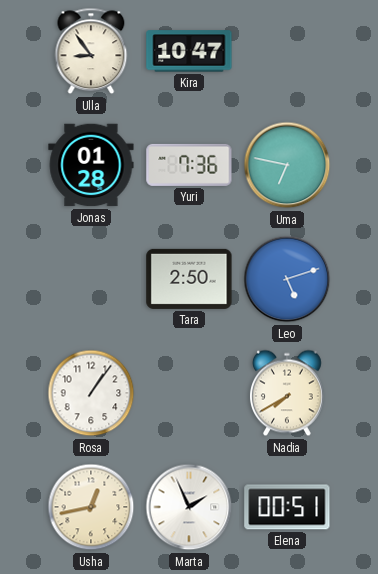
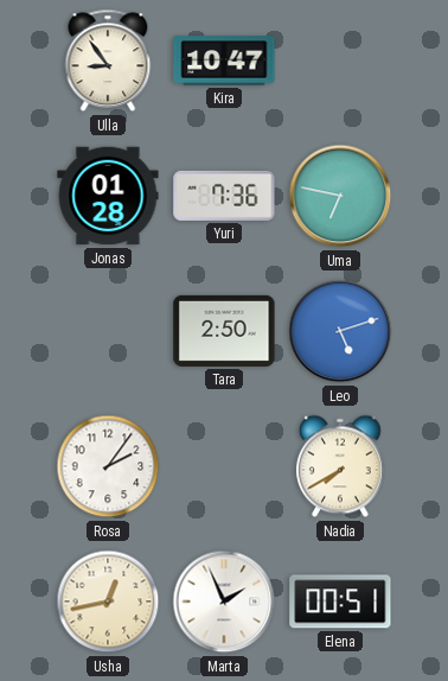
Rosa: 1:06 -> 2:06 (108, 466)
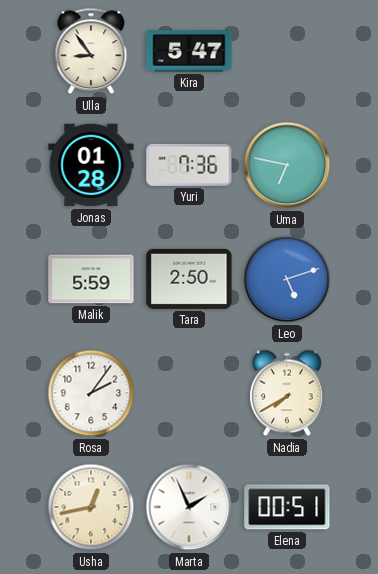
Kira: 10:47 -> 5:47 (189, 51)
Malik: none -> 5:59 (91, 279)
